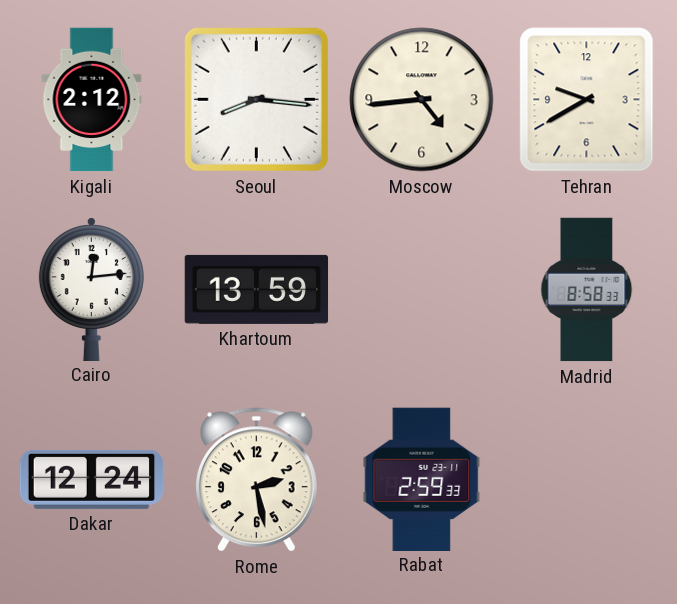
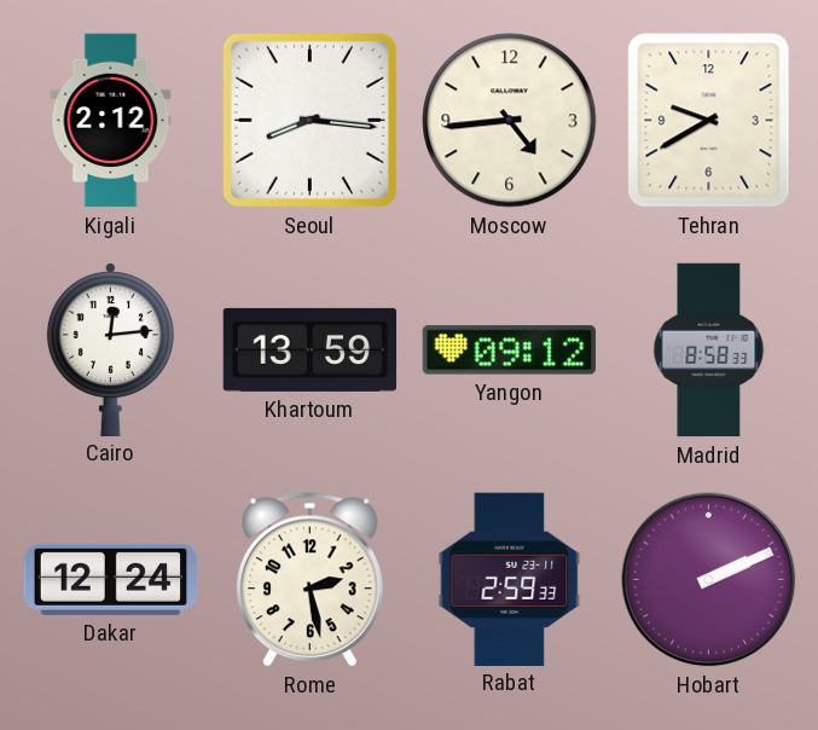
Yangon: none -> 09:12 (510, 350)
Hobart: none -> 2:11 (709, 580)
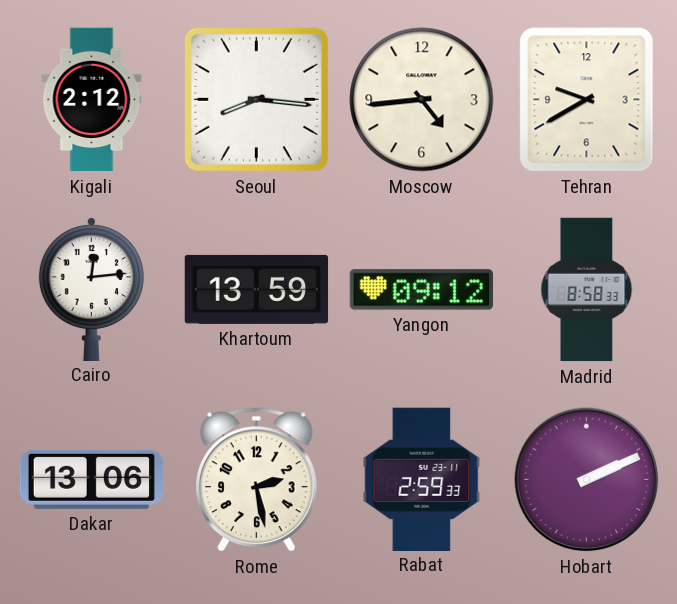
Dakar: 12:24 -> 13:06 (92, 479)
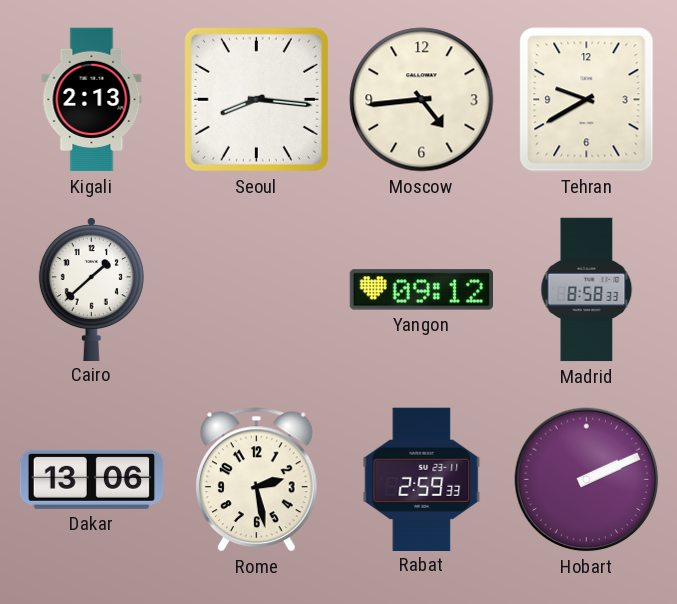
Kigali: 2:12 -> 2:13 (92, 100)
Cairo: 12:14 -> 1:38 (91, 289)
Khartoum: 13:59 -> none (257, 289)
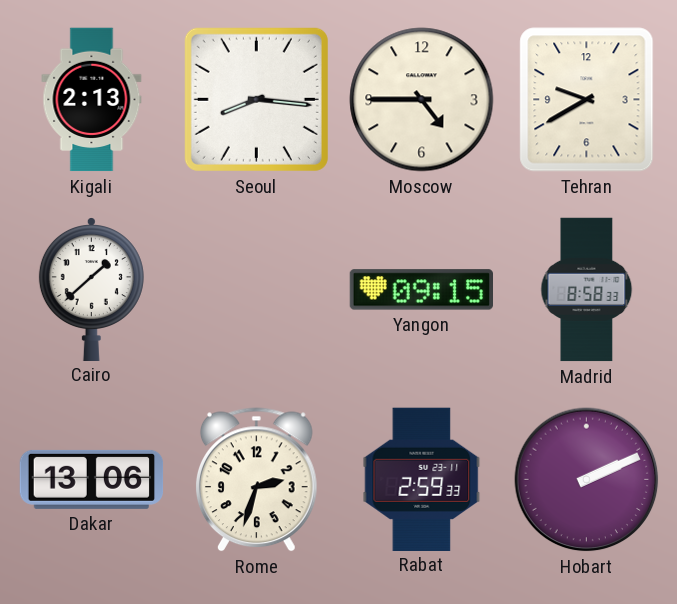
Moscow: 4:44 -> 4:45 (422, 100)
Yangon: 09:12 -> 09:15 (422, 290)
Rome: 2:28 -> 2:33 (256, 480)
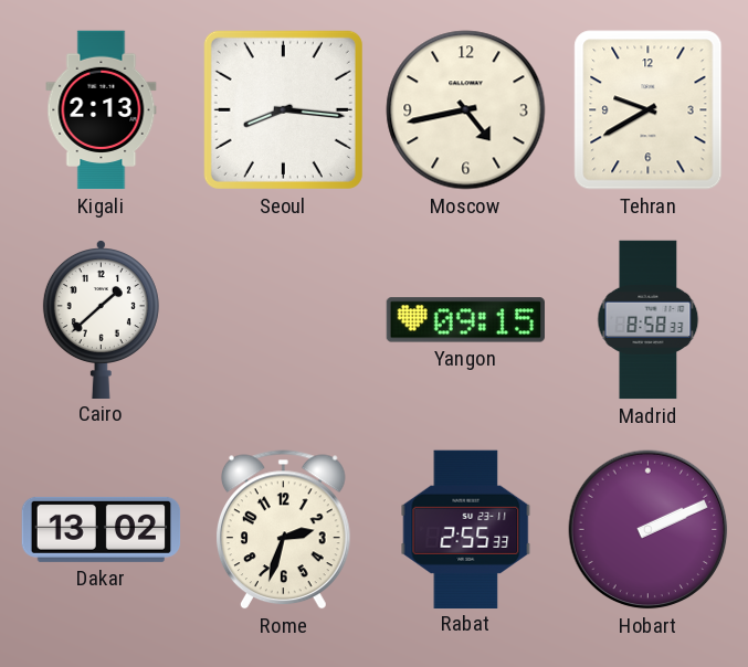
Moscow: 4:45 -> 4:43 (466, 110)
Dakar: 13:06 -> 13:02 (102, 529)
Rabat: 2:59 -> 2:55 (466, 529)
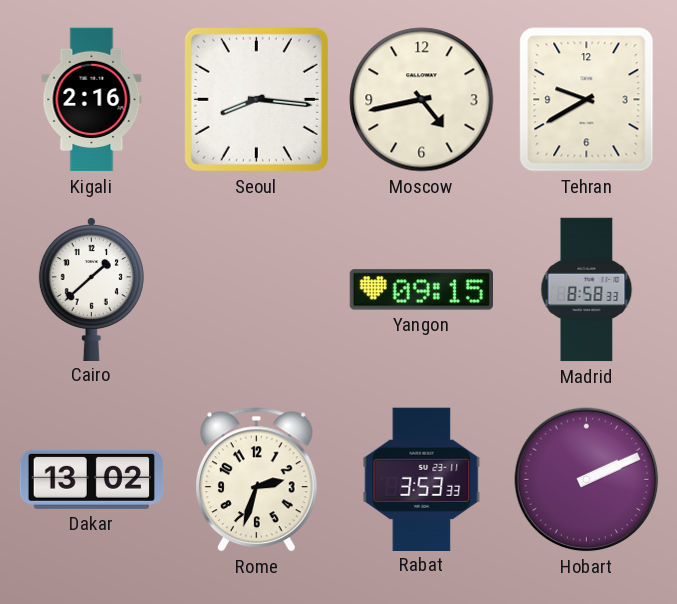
Kigali: 2:13 -> 2:16 (92, 100)
Rabat: 2:55 -> 3:53 (422, 479)
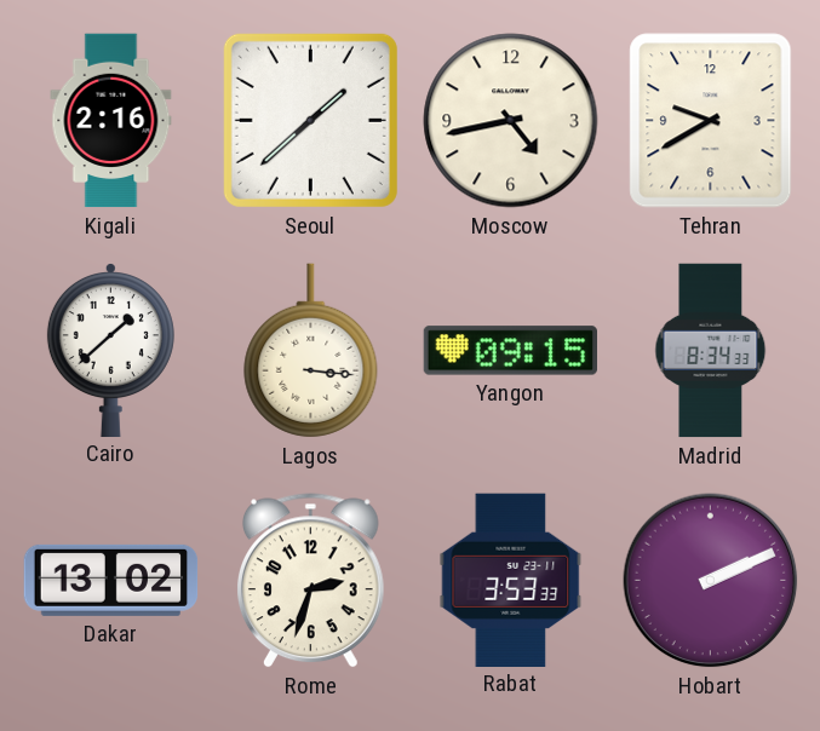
Seoul: 8:16 -> 1:38 (310, 120)
Lagos: none -> 3:16 (311, 351)
Madrid: 8:58 -> 8:34 (711, 351)
